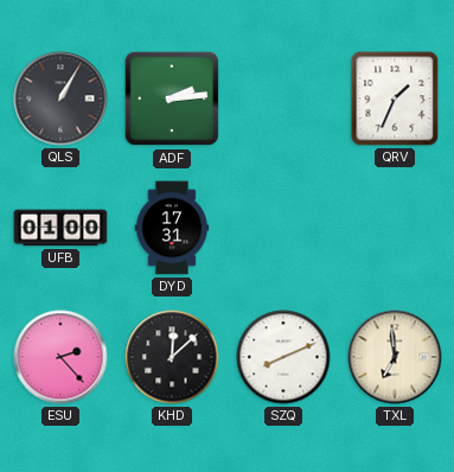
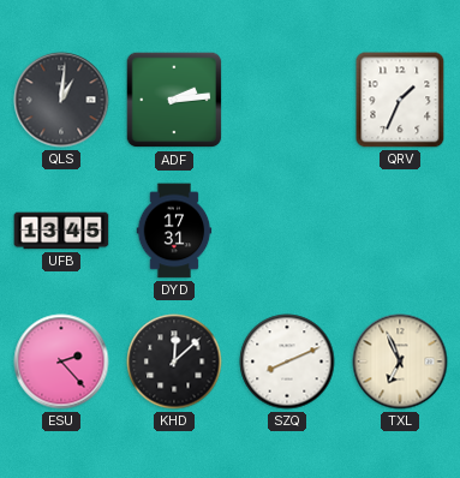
QLS: 1:05 -> 1:01 (61, 100)
UFB: 01:00 -> 13:45 (61, 231)
TXL: 6:59 -> 6:56 (400, 362)
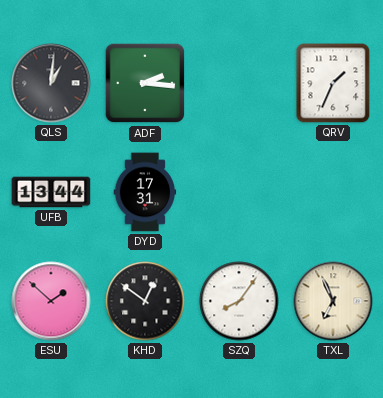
ADF: 2:14 -> 2:16 (145, 83)
UFB: 13:45 -> 13:44 (51, 192)
ESU: 2:23 -> 1:52 (51, 301)
KHD: 12:08 -> 12:51 (145, 301)
SZQ: 8:11 -> 8:06 (239, 301)
